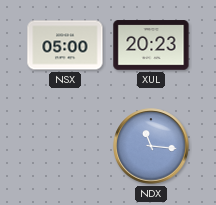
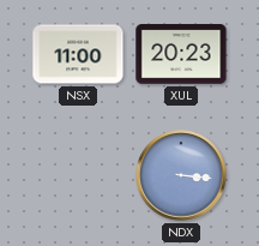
NSX: 05:00 -> 11:00 (78, 54)
NDX: 11:16 -> 3:16 (181, 175)
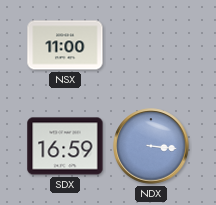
XUL: 20:23 -> none (181, 54)
SDX: none -> 16:59 (65, 146)
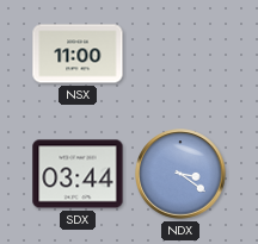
SDX: 16:59 -> 03:44 (78, 174)
NDX: 3:16 -> 3:21 (180, 174)
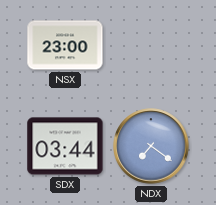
NSX: 11:00 -> 23:00 (65, 45)
NDX: 3:21 -> 7:21 (151, 146)
